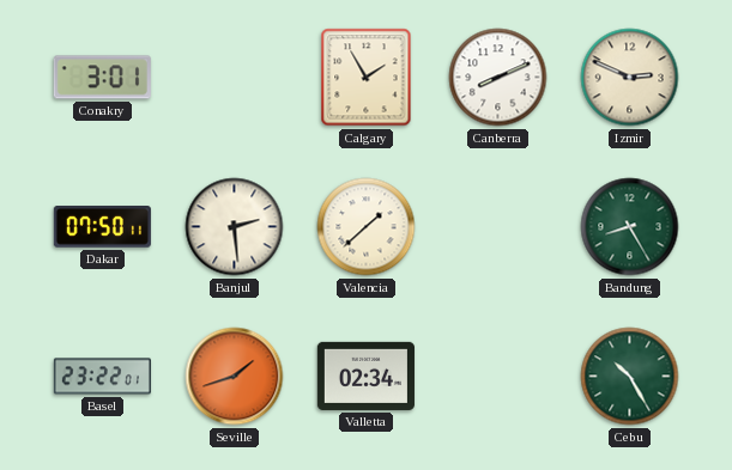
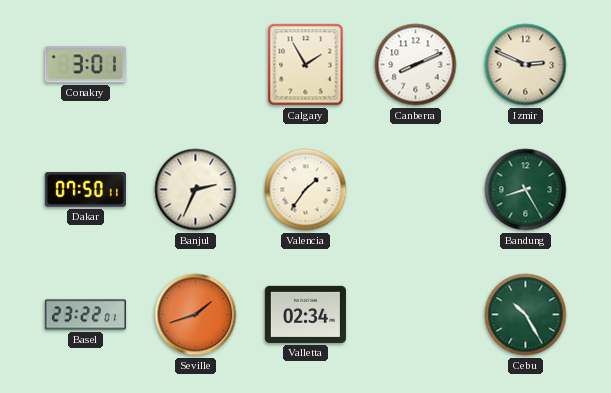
Banjul: 2:29 -> 2:34 (196, 190)
Valencia: 1:38 -> 1:36 (306, 190)
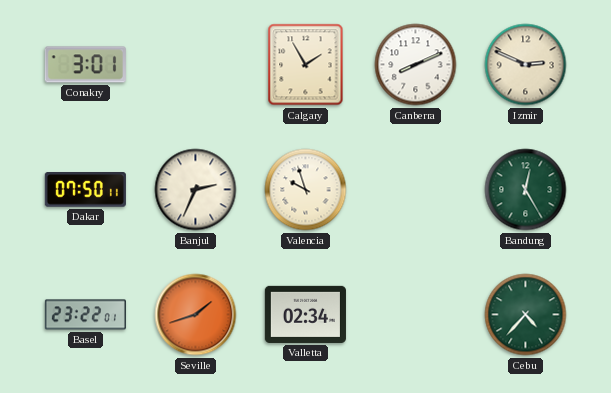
Valencia: 1:36 -> 9:57 (306, 190)
Bandung: 8:25 -> 12:25 (526, 190)
Cebu: 10:25 -> 4:37 (526, 315)
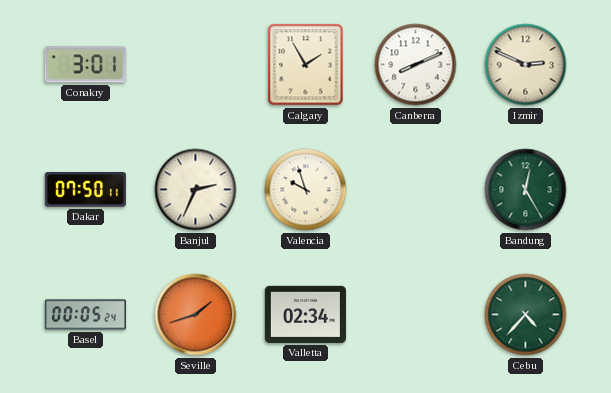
Basel: 23:22 -> 00:05 (85, 315)
